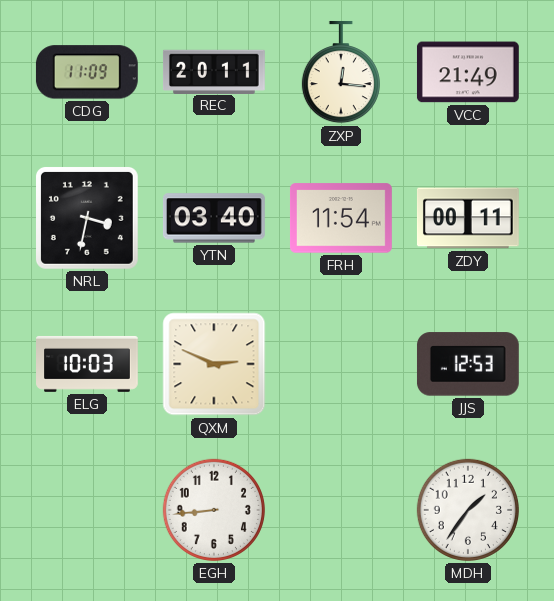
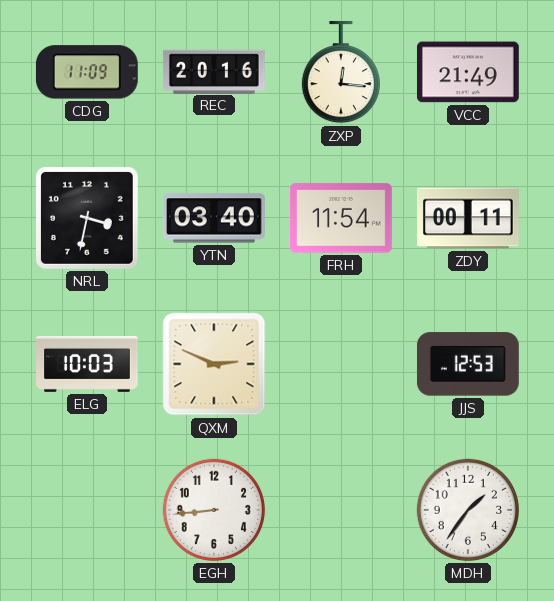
REC: 20:11 -> 20:16 (214, 71)
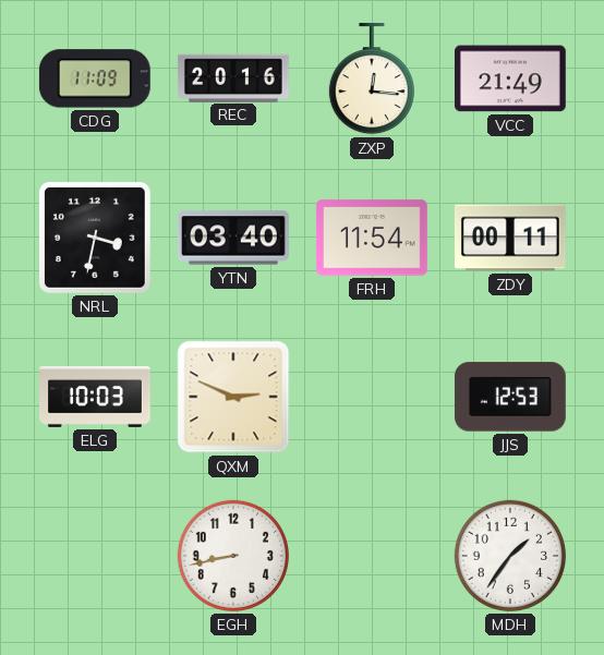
EGH: 8:44 -> 8:43 (233, 556)
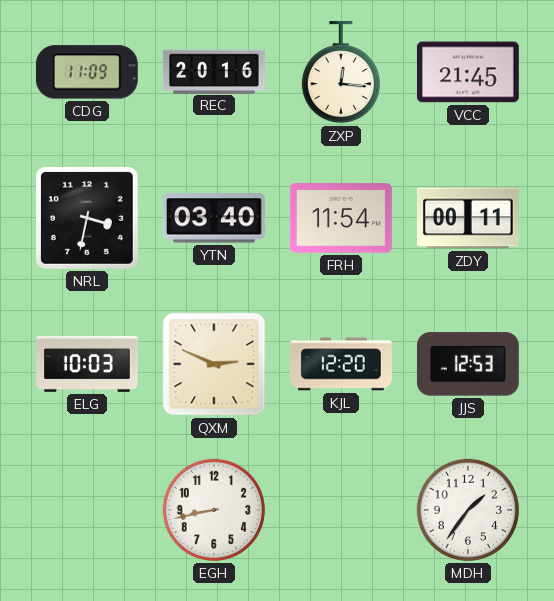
VCC: 21:49 -> 21:45 (468, 72)
KJL: none -> 12:20 (341, 364)
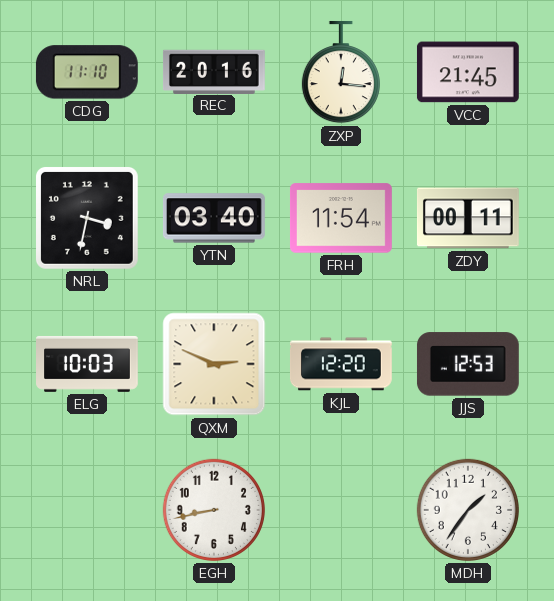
CDG: 11:09 -> 11:10 (87, 72)
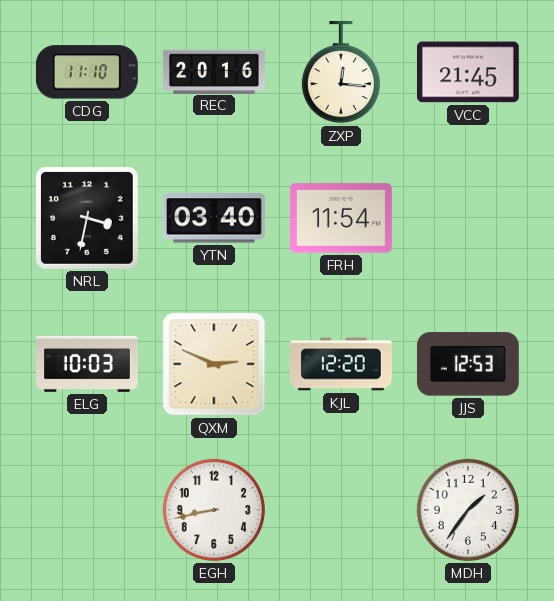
ZDY: 00:11 -> none (468, 218)
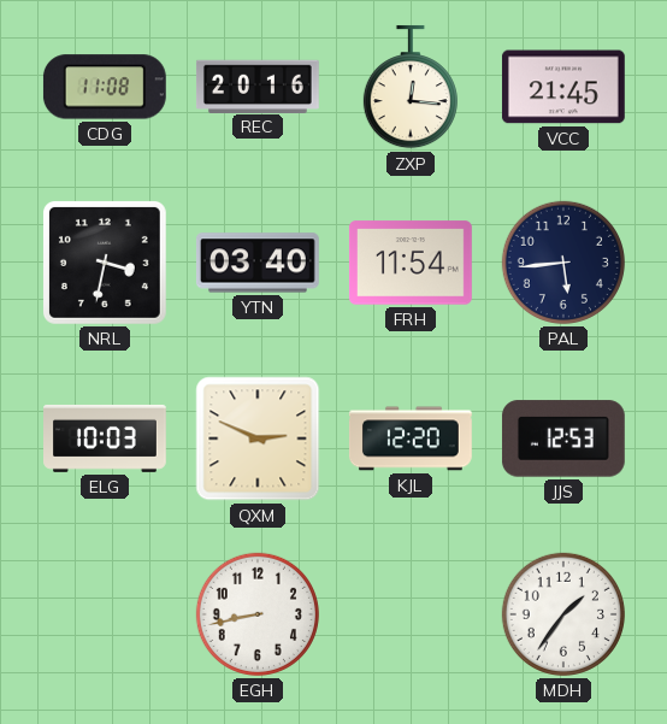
CDG: 11:10 -> 11:08 (105, 87)
PAL: none -> 5:44 (563, 263)
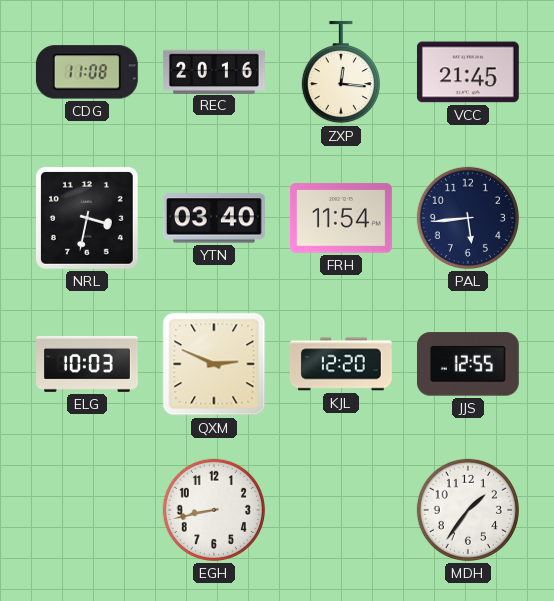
JJS: 12:53 -> 12:55 (468, 364)
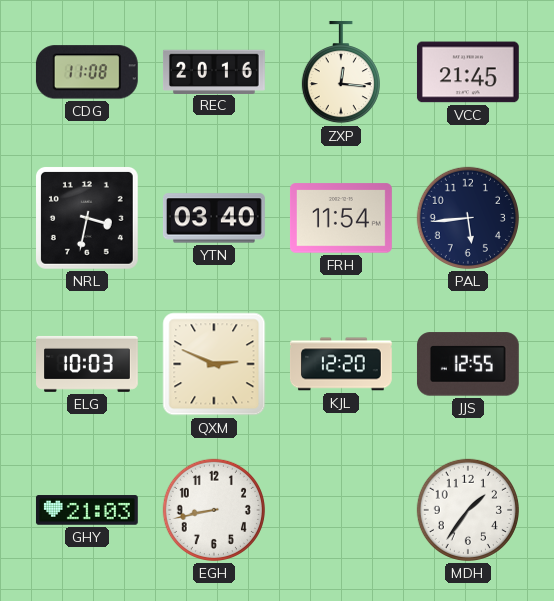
GHY: none -> 21:03 (87, 510)
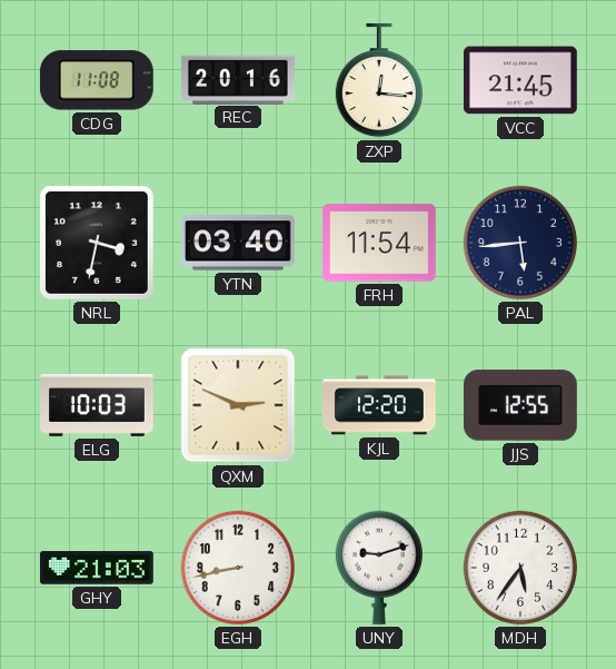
UNY: none -> 9:12 (379, 568)
MDH: 1:36 -> 5:36 (520, 568)
